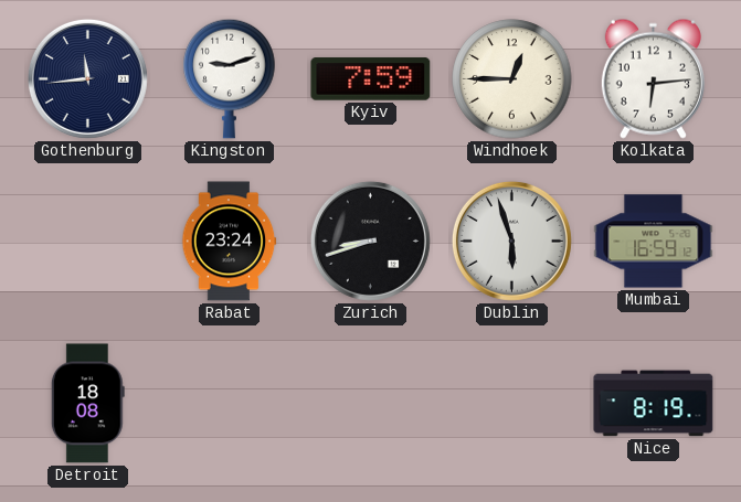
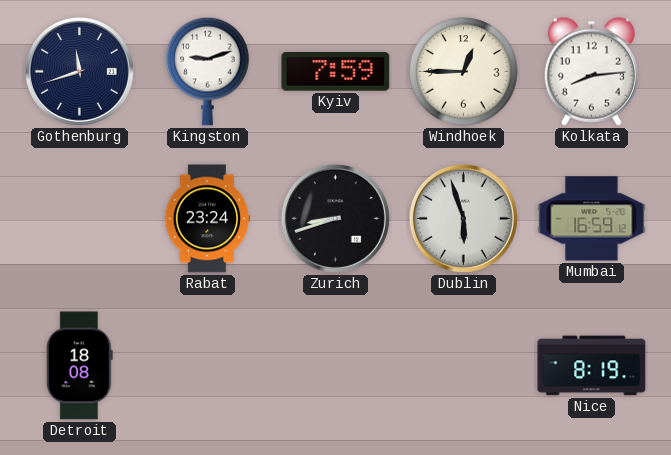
Gothenburg: 11:44 -> 11:42 (79, 71)
Kolkata: 6:14 -> 8:14 (591, 71)
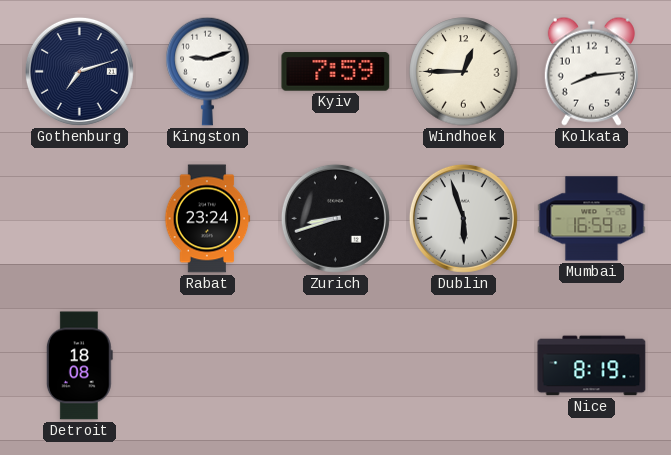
Gothenburg: 11:42 -> 7:12 (79, 71)
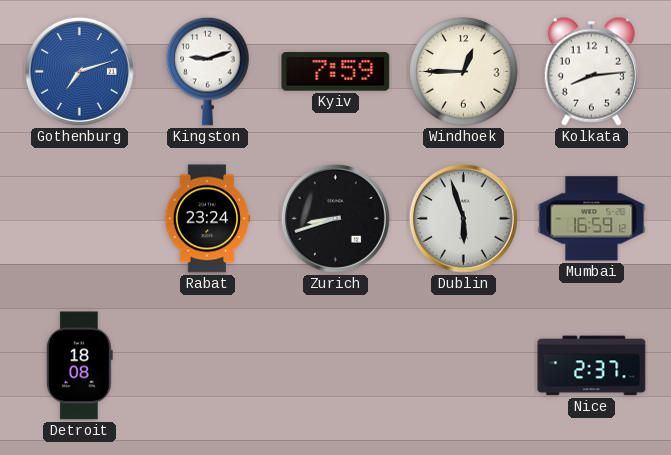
Gothenburg dial: navy -> blue (79, 71)
Nice: 8:19 -> 2:37 (592, 366)
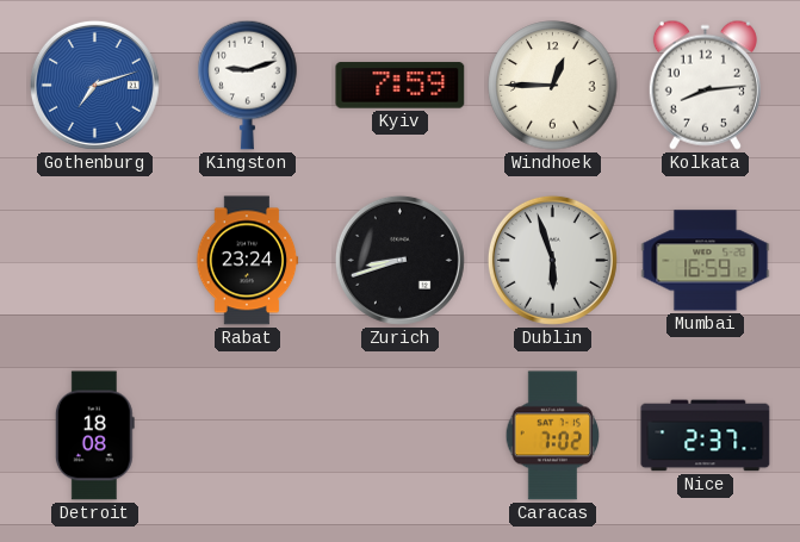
Caracas: none -> 7:02 (553, 436)
